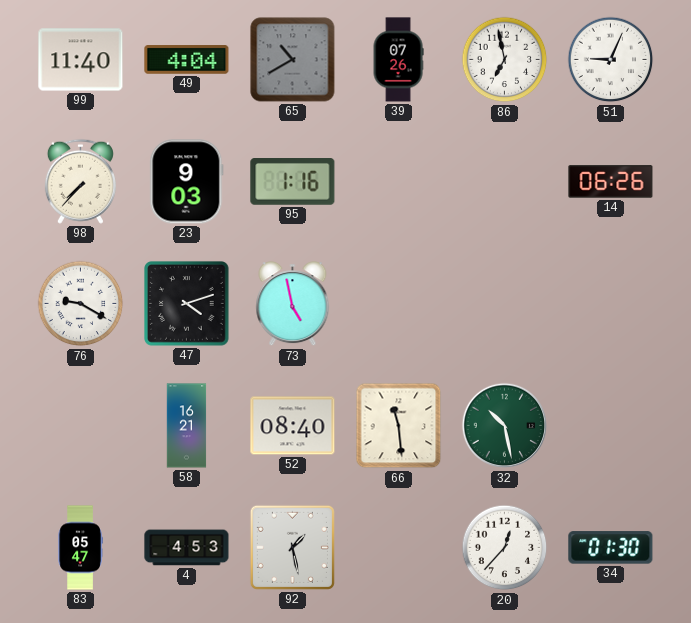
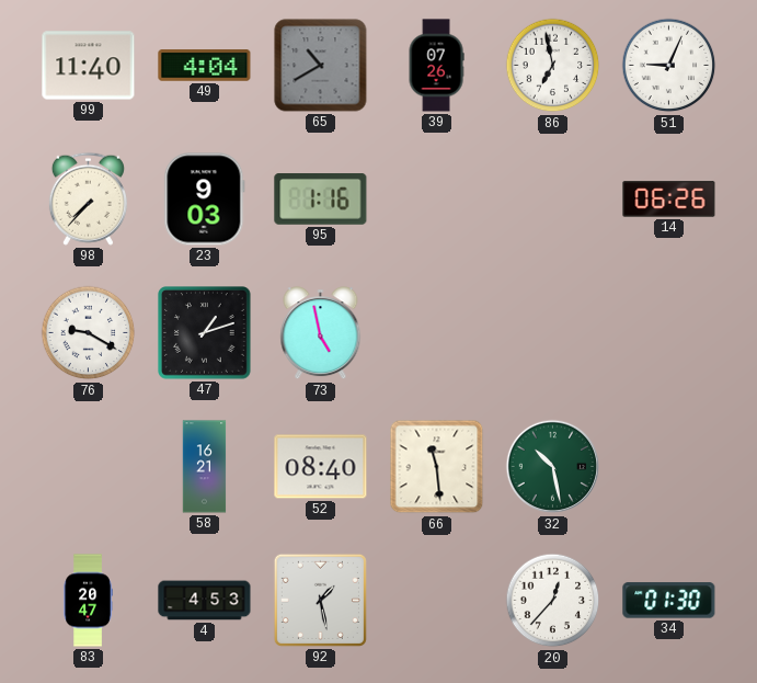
47: 4:12 -> 1:12 (205, 333)
83: 05:47 -> 20:47 (88, 601)
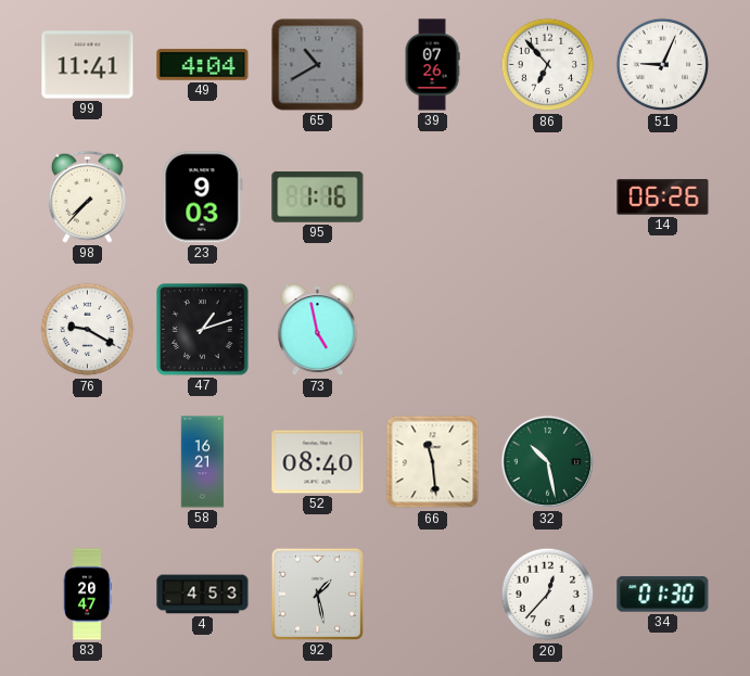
99: 11:40 -> 11:41 (88, 65)
86: 6:58 -> 6:53 (548, 65)
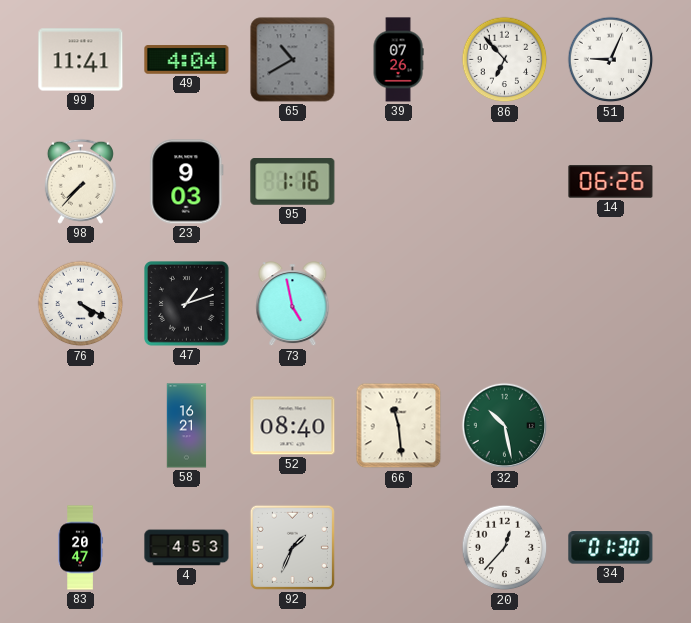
76: 9:20 -> 4:20 (81, 304)
92: 1:28 -> 1:34 (292, 547)
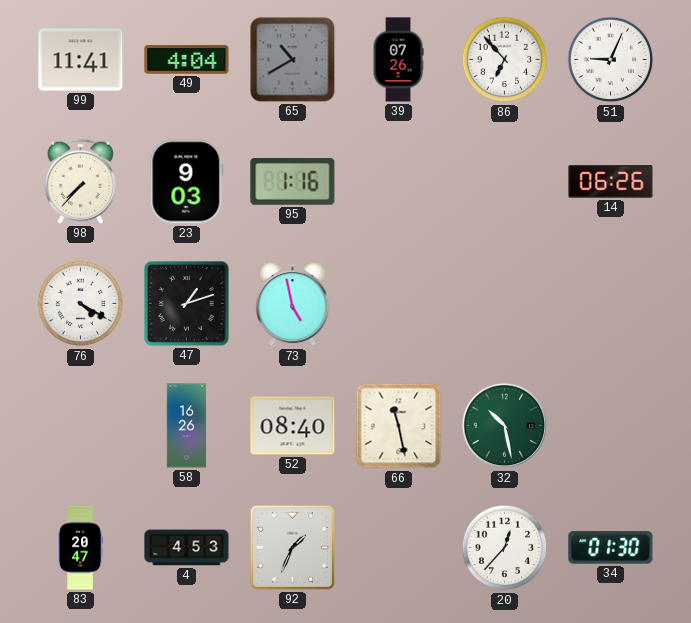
58: 16:21 -> 16:26 (187, 426)
66: 11:29 -> 11:28 (399, 426)
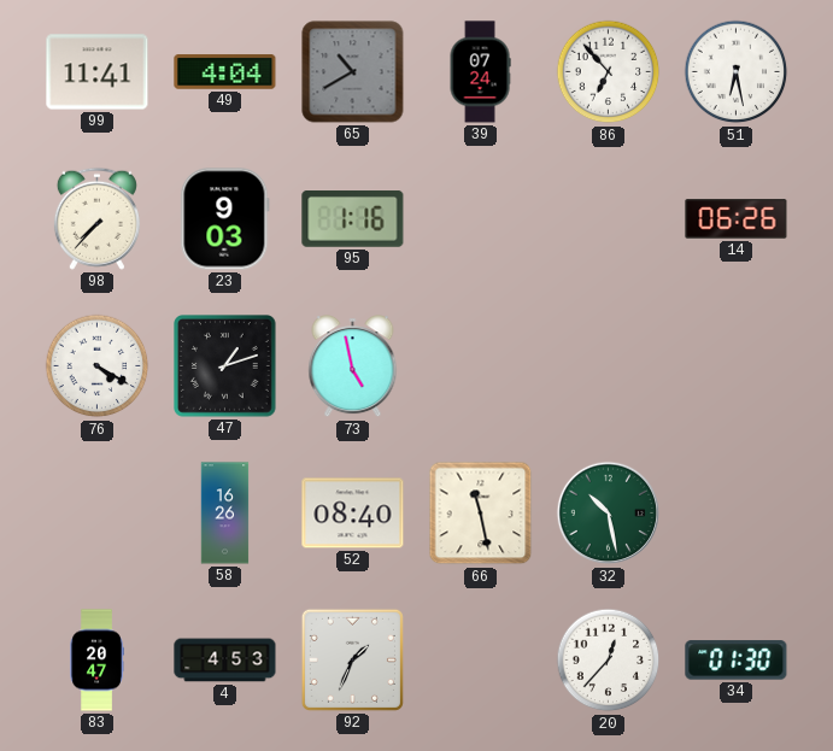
39: 07:26 -> 07:24 (480, 72)
51: 9:04 -> 6:28 (737, 72)
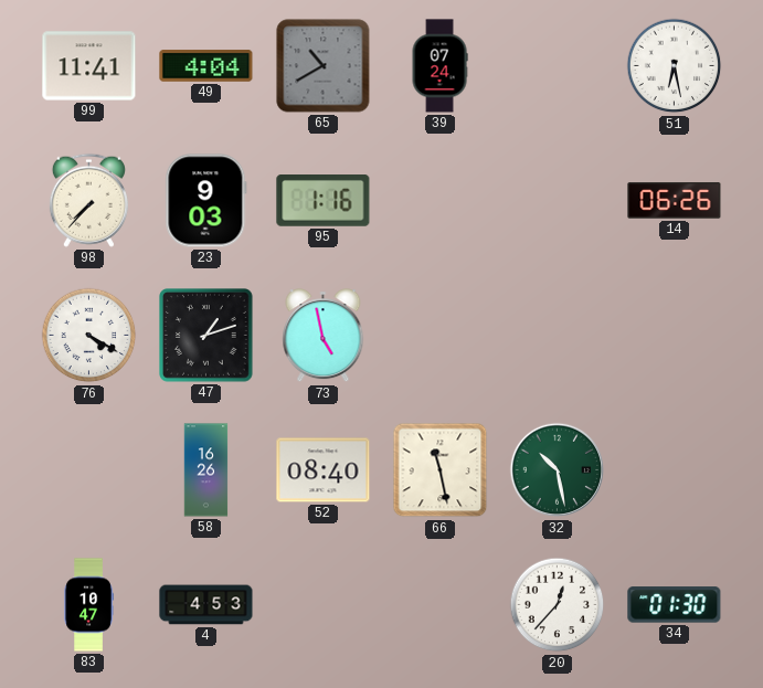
86: 6:53 -> none (609, 72)
83: 20:47 -> 10:47 (88, 605)
92: 1:34 -> none (352, 659)
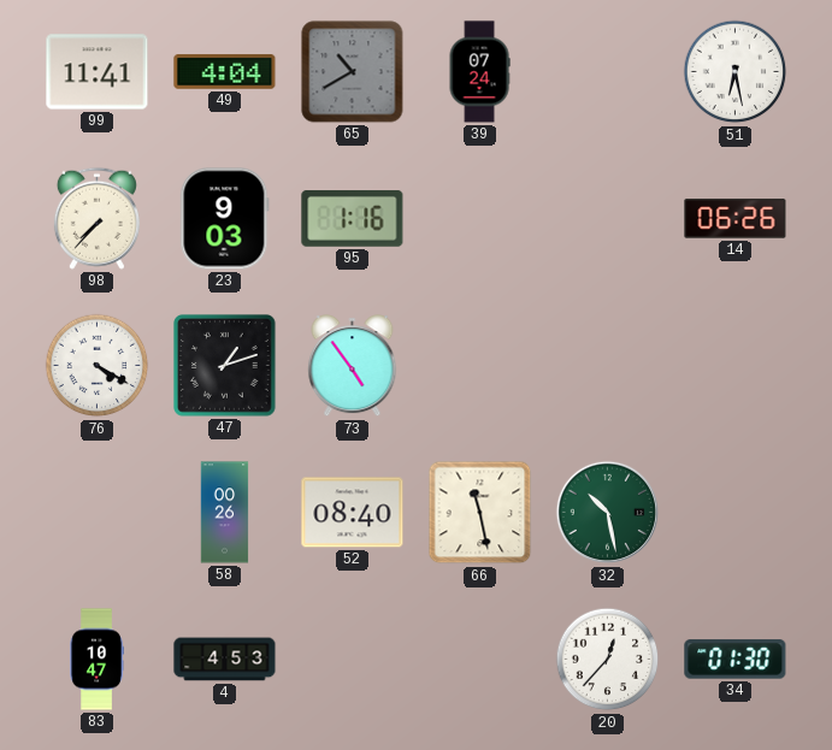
73: 4:58 -> 4:54 (353, 367)
58: 16:26 -> 00:26 (225, 513)
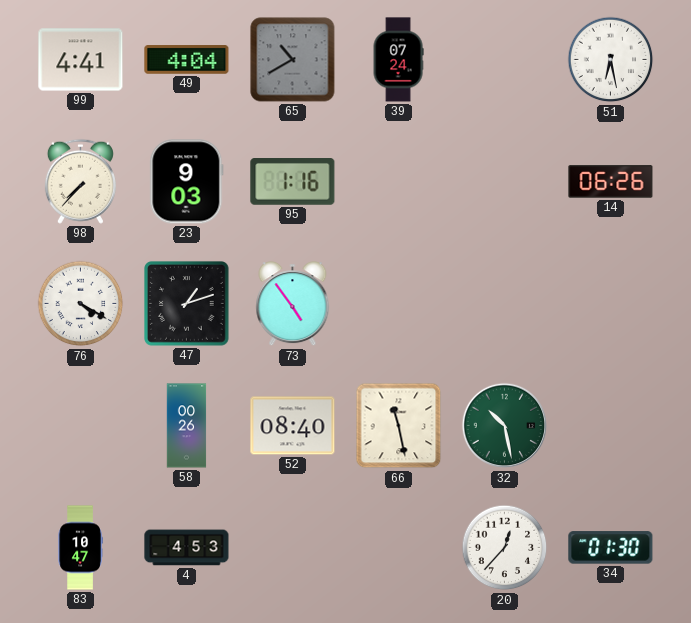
99: 11:41 -> 4:41 (81, 60)
